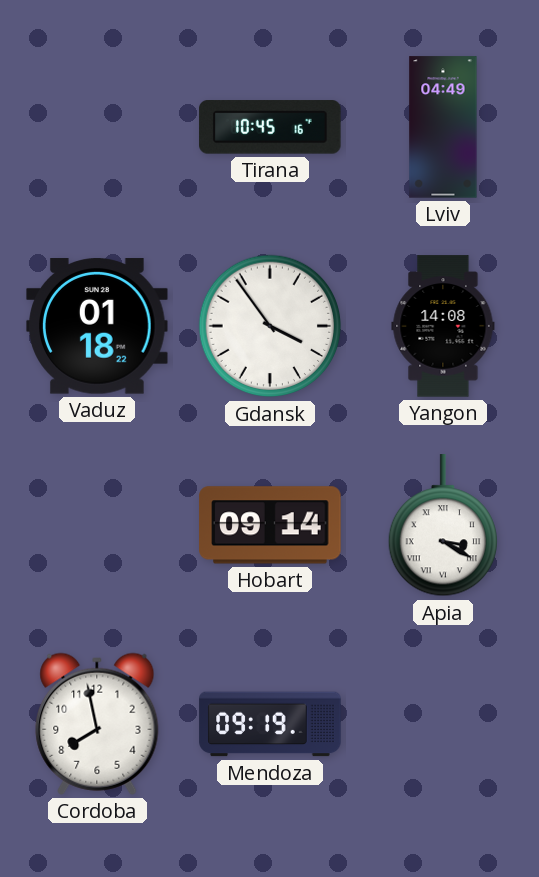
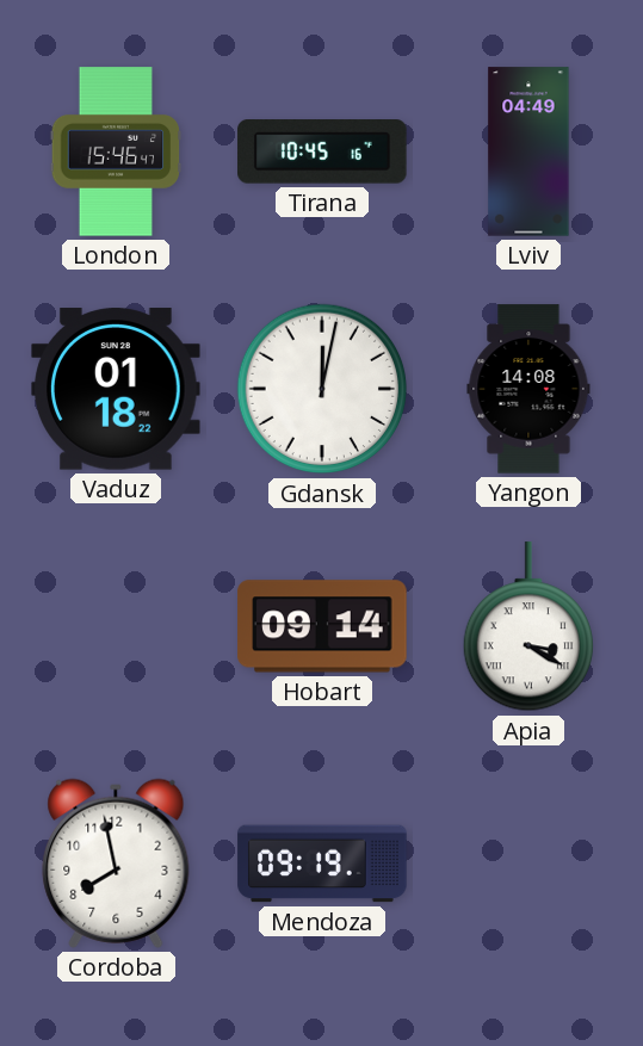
London: none -> 15:46 (116, 151)
Gdansk: 3:54 -> 12:02 (322, 389)
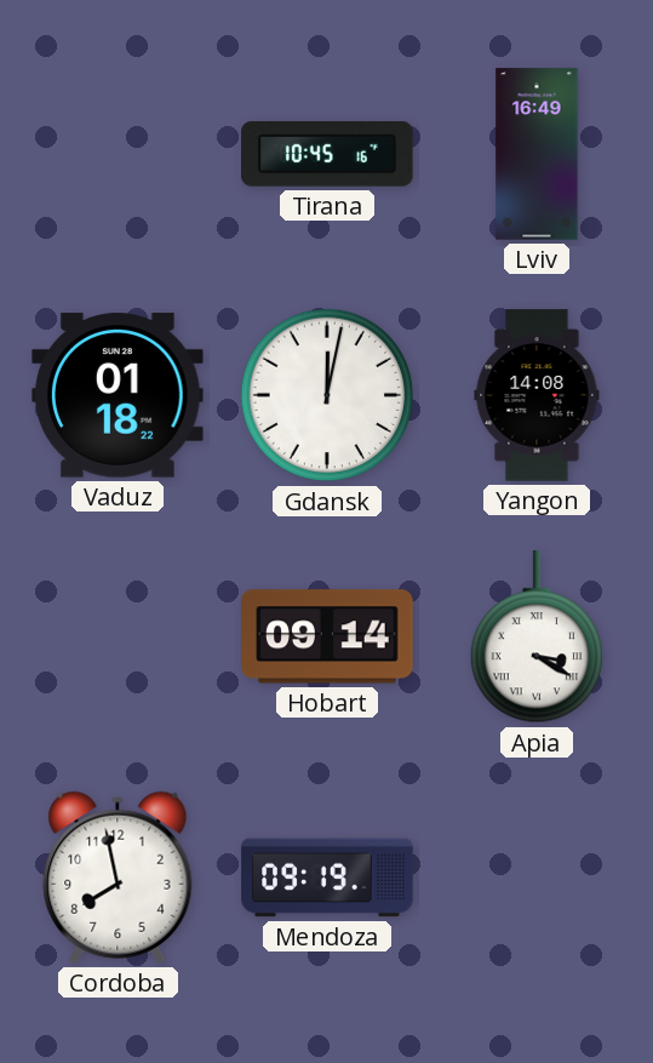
London: 15:46 -> none (116, 151)
Lviv: 04:49 -> 16:49 (537, 154)
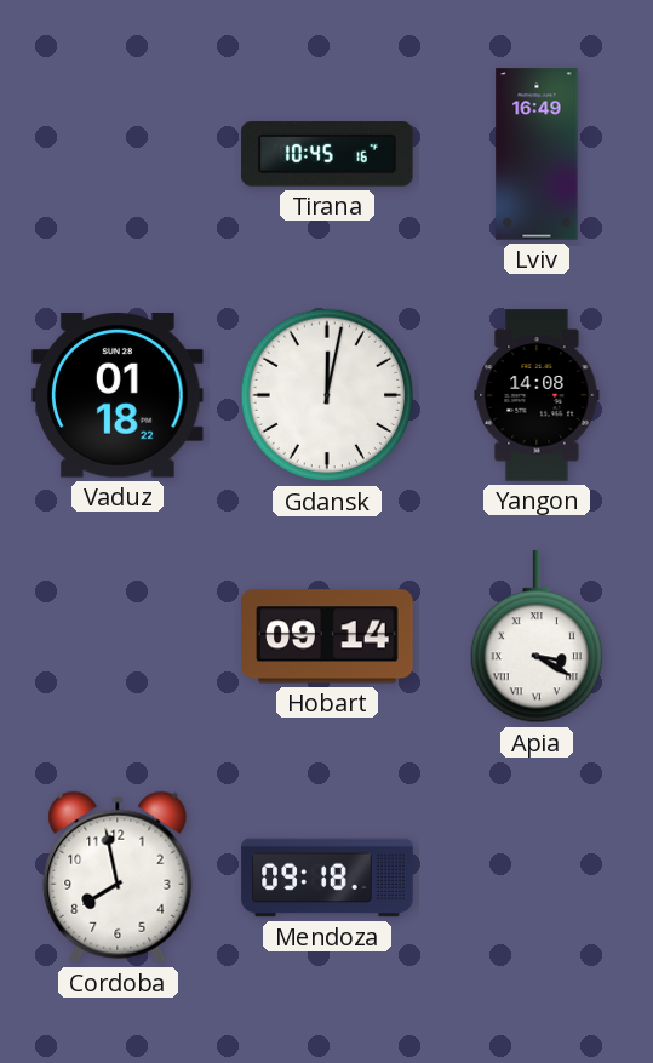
Mendoza: 09:19 -> 09:18 (327, 878)
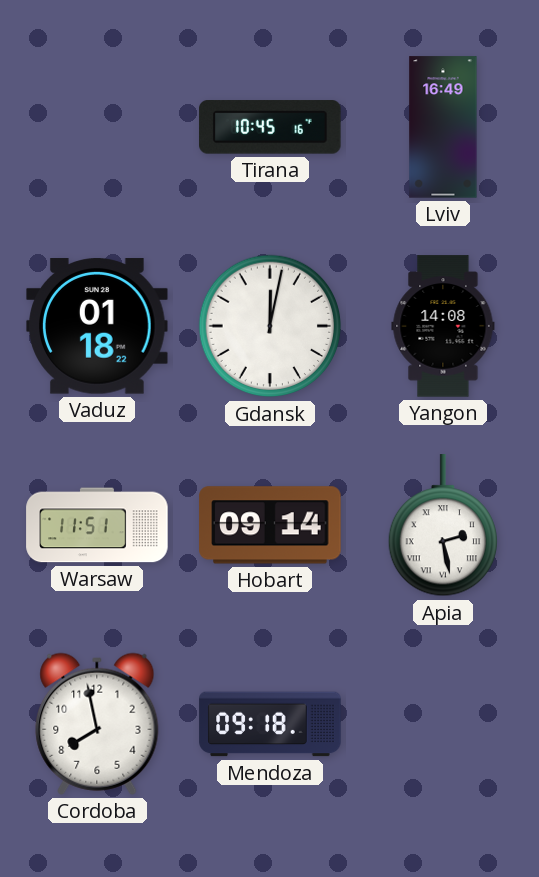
Warsaw: none -> 11:51 (97, 525)
Apia: 3:20 -> 2:28 (442, 526)
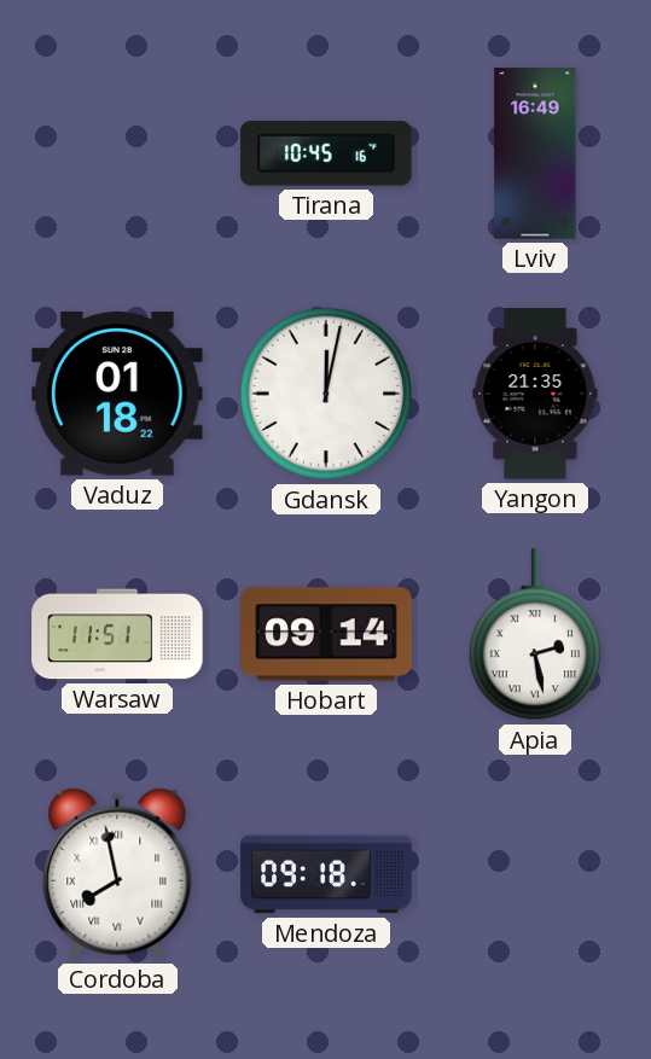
Yangon: 14:08 -> 21:35 (535, 394)
Cordoba numerals: Arabic -> Roman (117, 874)
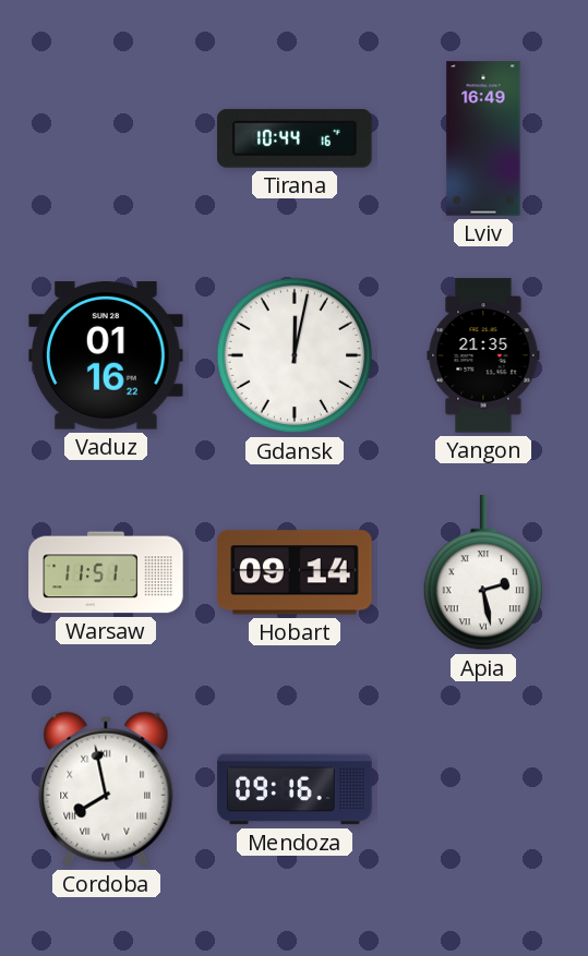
Tirana: 10:45 -> 10:44 (295, 138)
Vaduz: 01:18 -> 01:16 (106, 355)
Mendoza: 09:18 -> 09:16 (295, 789)
